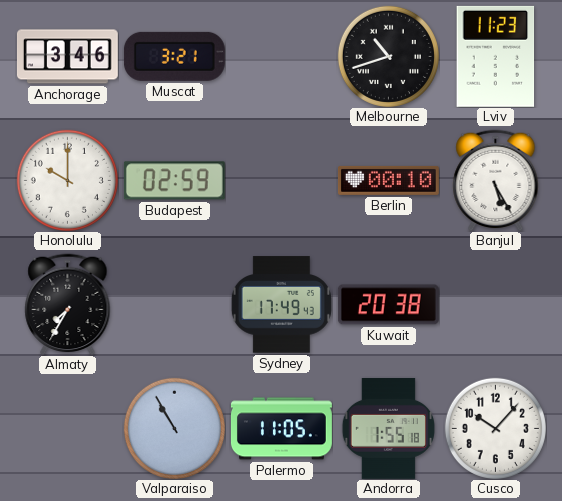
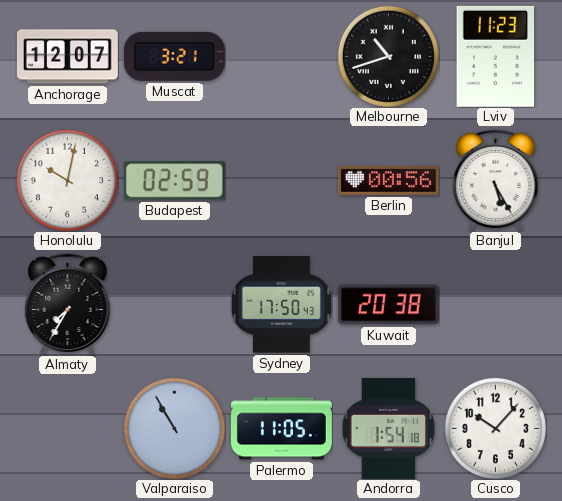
Anchorage: 3:46 -> 12:07 (67, 57)
Honolulu: 10:00 -> 10:02 (67, 180)
Berlin: 00:10 -> 00:56 (388, 180)
Sydney: 17:49 -> 17:50 (281, 305)
Andorra: 1:55 -> 1:54 (388, 428)
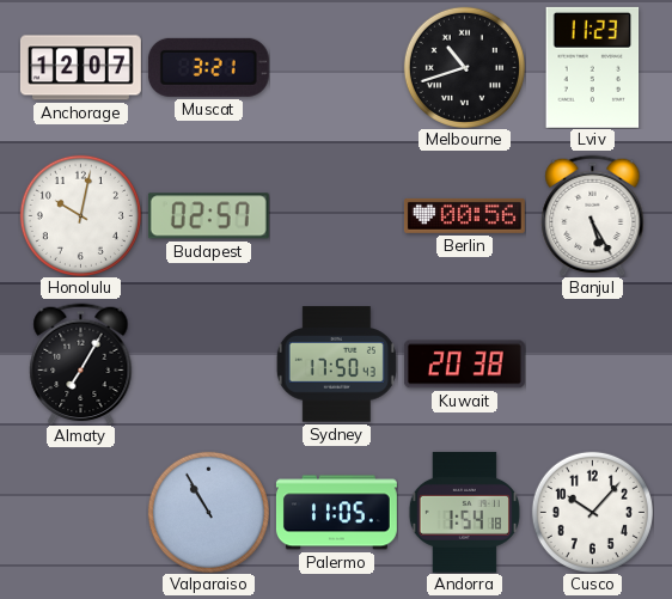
Budapest: 02:59 -> 02:57 (208, 216)
Almaty: 7:35 -> 7:05 (81, 363)
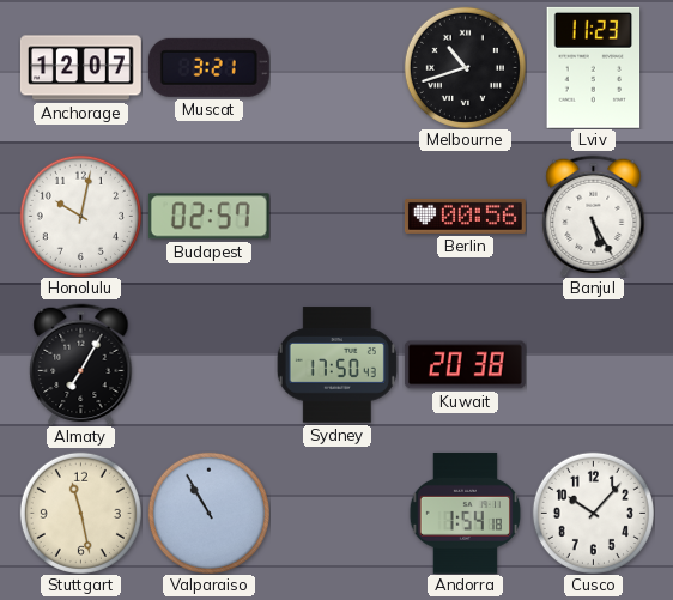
Stuttgart: none -> 11:28 (80, 513)
Palermo: 11:05 -> none (336, 513)
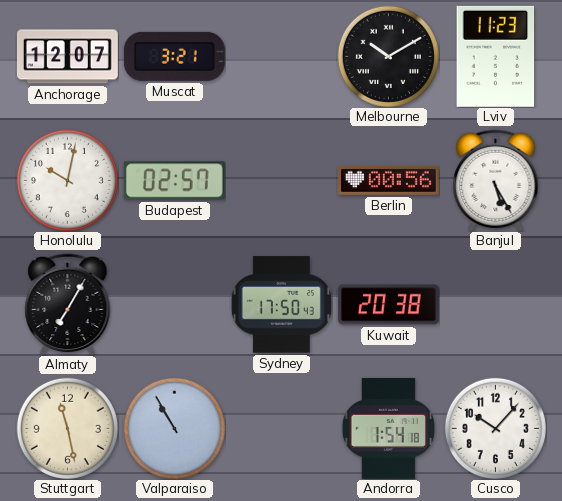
Melbourne: 10:42 -> 10:10 (388, 56)
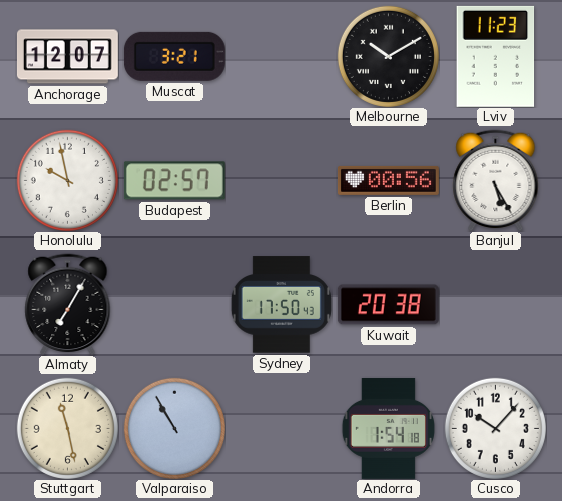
Honolulu: 10:02 -> 9:58 (67, 180)
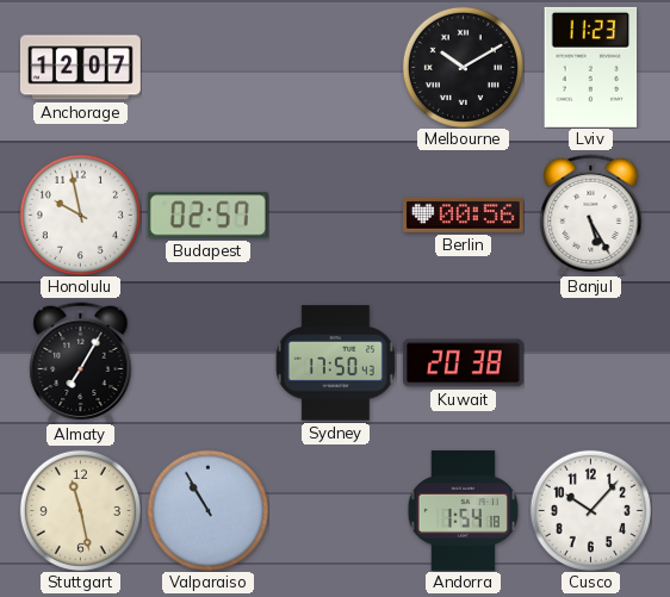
Muscat: 3:21 -> none (174, 56)
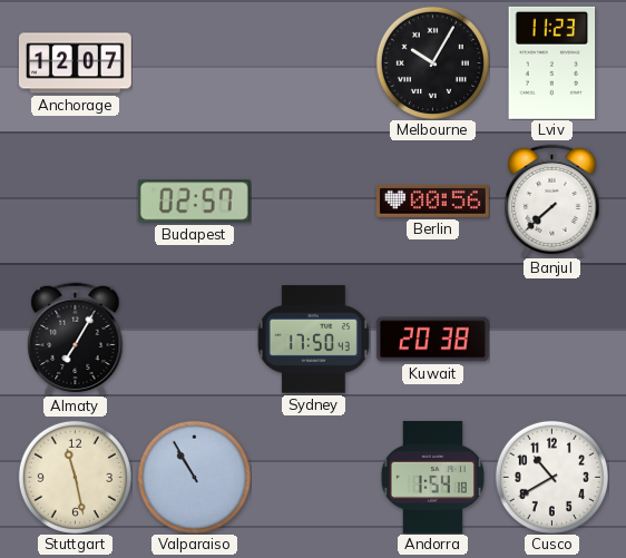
Melbourne: 10:10 -> 10:05 (432, 62)
Honolulu: 9:58 -> none (80, 214)
Banjul: 5:25 -> 7:38 (552, 200)
Cusco: 10:07 -> 10:40 (551, 477)
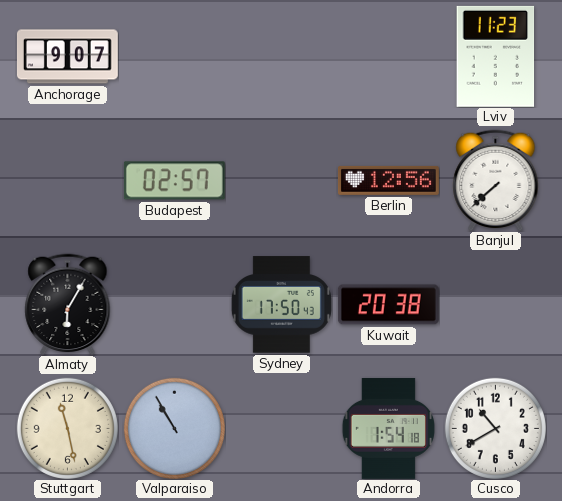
Anchorage: 12:07 -> 9:07 (67, 57)
Melbourne: 10:05 -> none (432, 62)
Berlin: 00:56 -> 12:56 (388, 180)
Almaty: 7:05 -> 6:05 (68, 304)
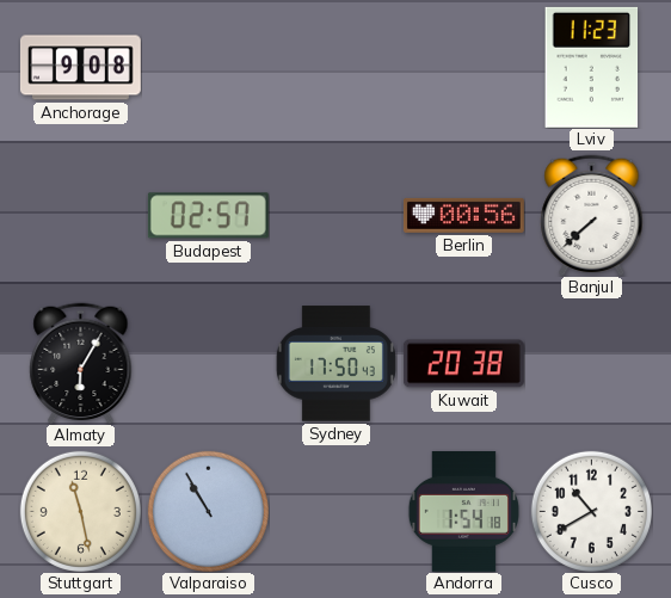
Anchorage: 9:07 -> 9:08 (80, 68)
Berlin: 12:56 -> 00:56 (463, 215)
